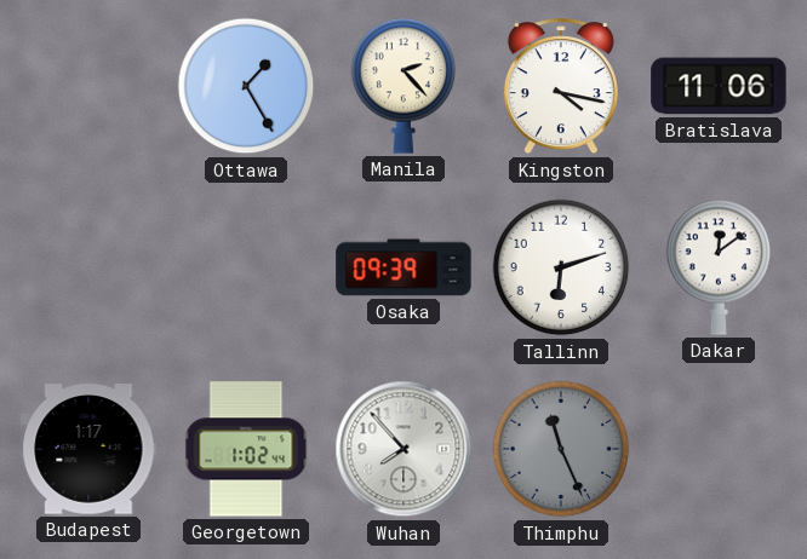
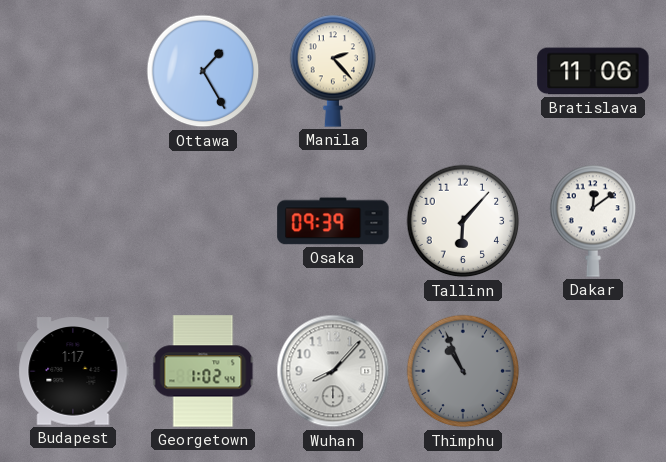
Kingston: 4:17 -> none (561, 87)
Tallinn: 6:12 -> 6:07 (463, 221)
Wuhan: 7:53 -> 8:07 (333, 371)
Thimphu: 11:26 -> 10:56 (463, 371)
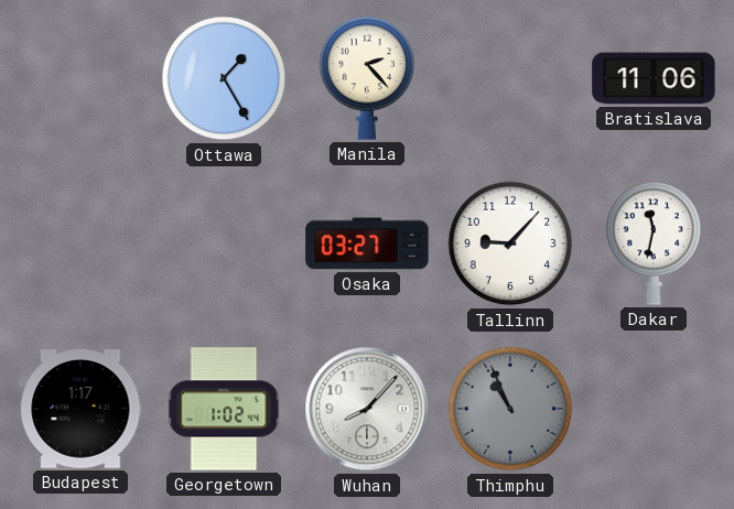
Osaka: 09:39 -> 03:27 (367, 243)
Tallinn: 6:07 -> 9:07 (510, 243)
Dakar: 12:09 -> 11:32 (654, 243)
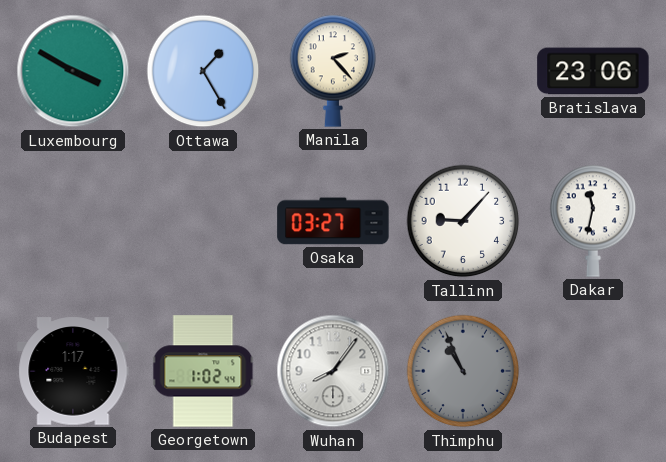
Luxembourg: none -> 3:50 (73, 71)
Bratislava: 11:06 -> 23:06 (593, 71)
Wuhan: 8:07 -> 8:06 (333, 371)
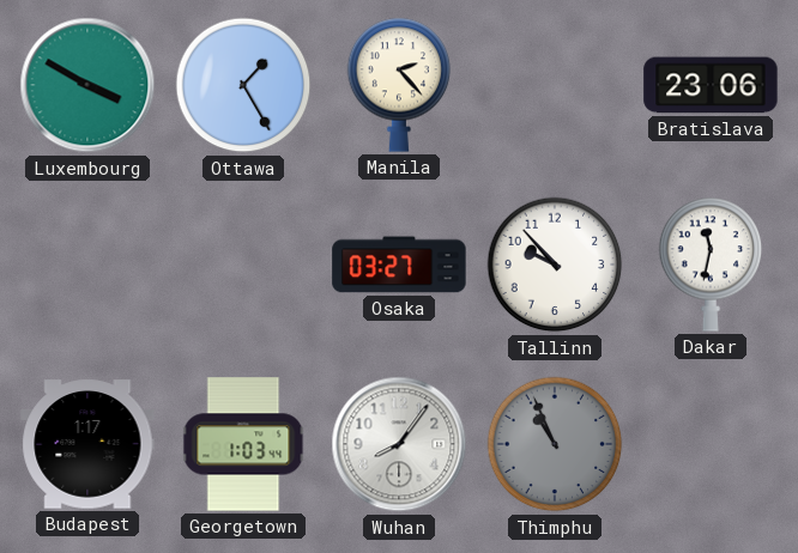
Tallinn: 9:07 -> 9:53 (555, 265)
Georgetown: 1:02 -> 1:03 (243, 444)
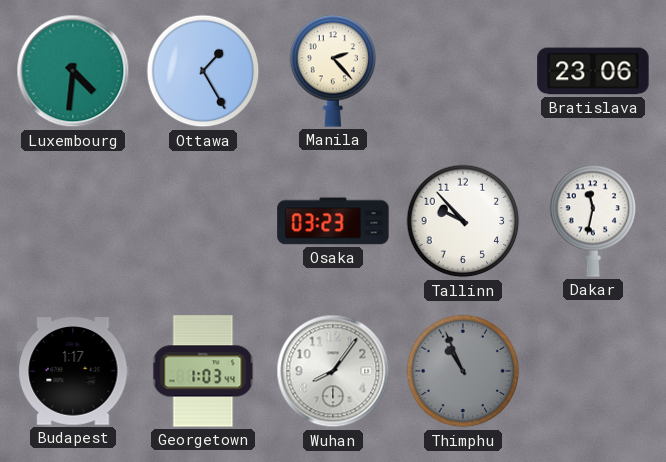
Luxembourg: 3:50 -> 4:31 (73, 71)
Osaka: 03:27 -> 03:23 (333, 221)
